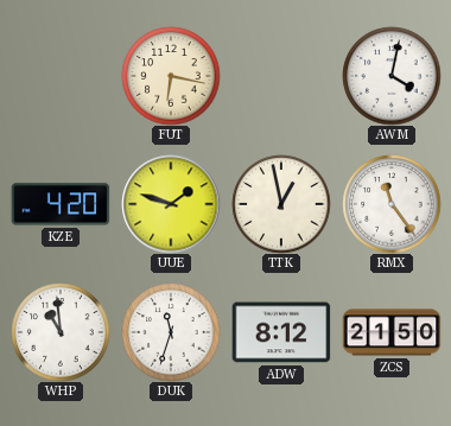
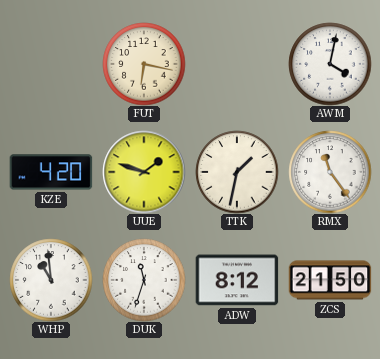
TTK: 12:58 -> 1:32 (237, 172)
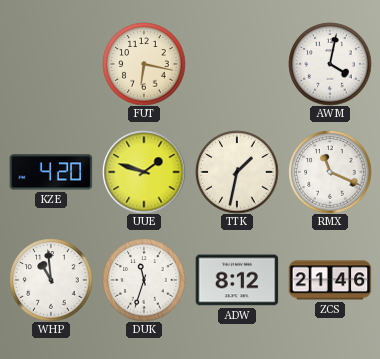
RMX: 11:24 -> 11:19 (330, 172)
ZCS: 21:50 -> 21:46 (330, 280)
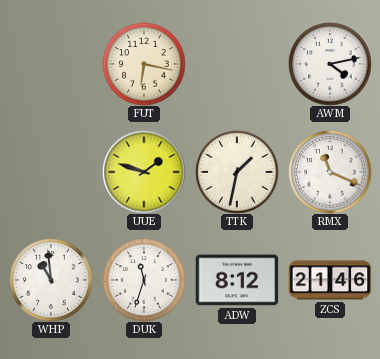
AWM: 4:02 -> 4:13 (330, 64)
KZE: 4:20 -> none (51, 172)
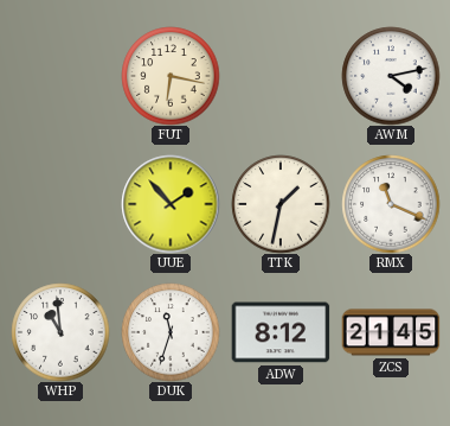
UUE: 1:48 -> 1:53 (171, 204)
ZCS: 21:46 -> 21:45 (391, 332)
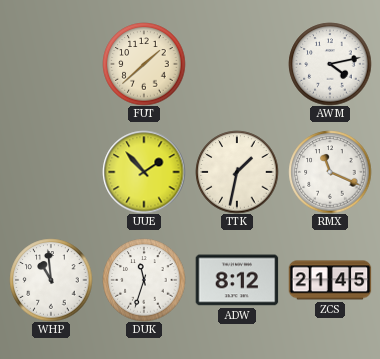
FUT: 6:17 -> 1:38 (144, 64)
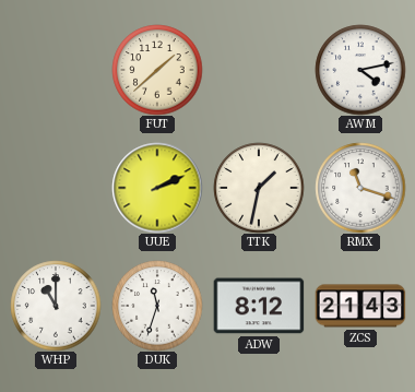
UUE: 1:53 -> 2:11 (157, 188)
RMX: 11:19 -> 11:18 (360, 188)
WHP: 10:59 -> 11:00 (56, 306)
ZCS: 21:45 -> 21:43 (360, 306)
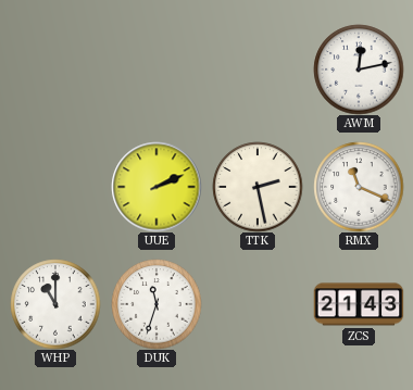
FUT: 1:38 -> none (157, 70)
AWM: 4:13 -> 12:13 (359, 70)
TTK: 1:32 -> 2:28 (258, 187)
RMX: 11:18 -> 11:19 (359, 187)
ADW: 8:12 -> none (259, 306)
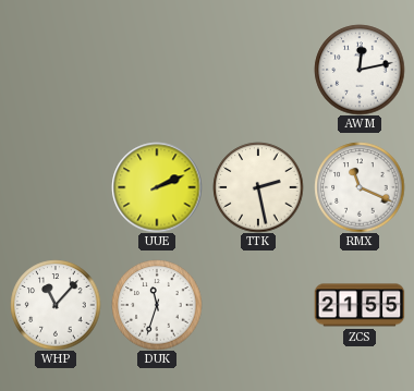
WHP: 11:00 -> 11:07 (56, 305)
ZCS: 21:43 -> 21:55 (360, 305)
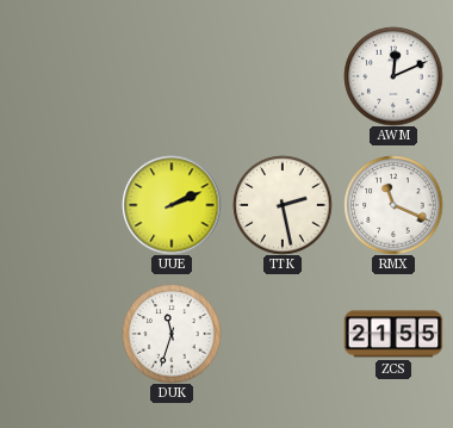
AWM: 12:13 -> 12:11 (393, 76)
WHP: 11:07 -> none (56, 305)
